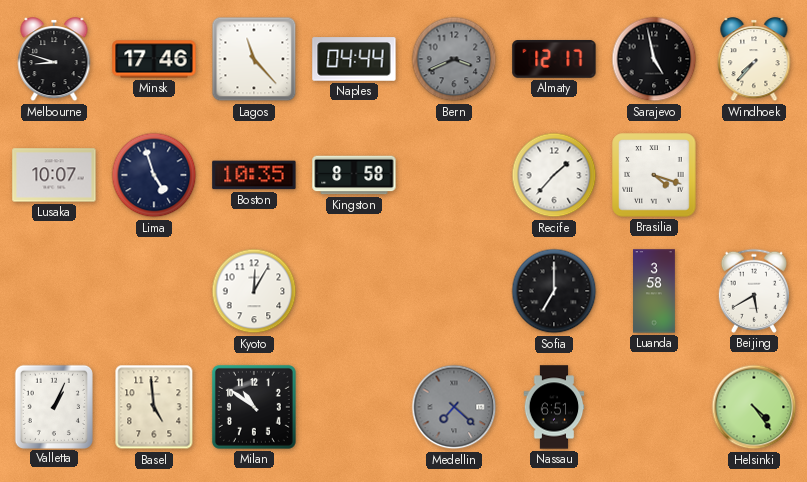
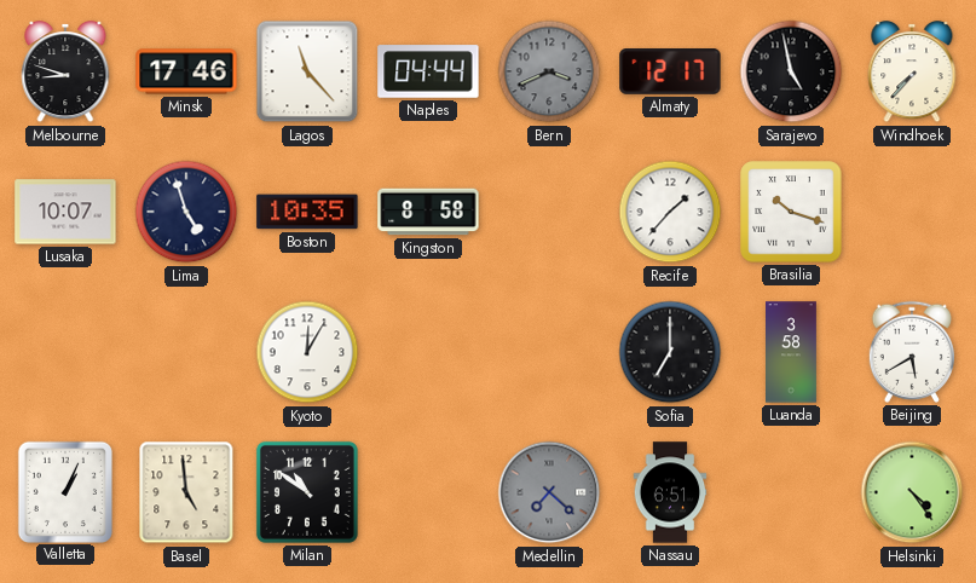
Brasilia: 4:18 -> 10:18 (791, 212)
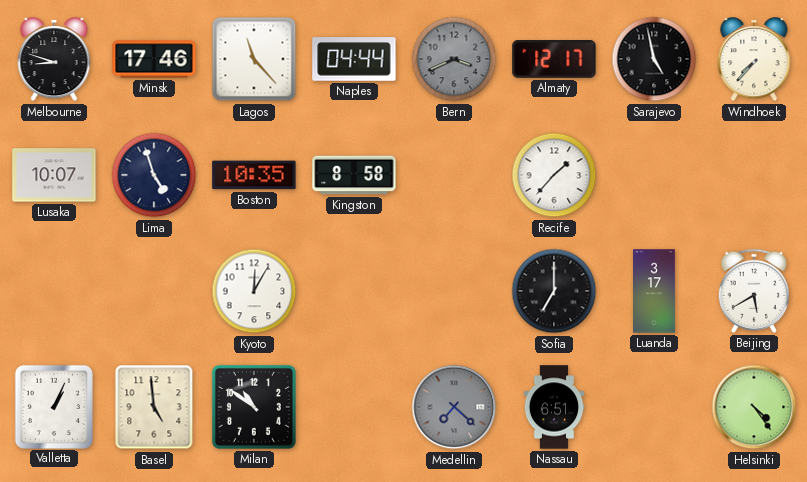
Brasilia: 10:18 -> none (791, 212)
Luanda: 3:58 -> 3:17 (655, 291)
